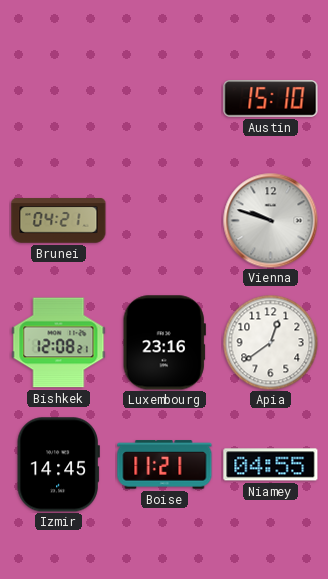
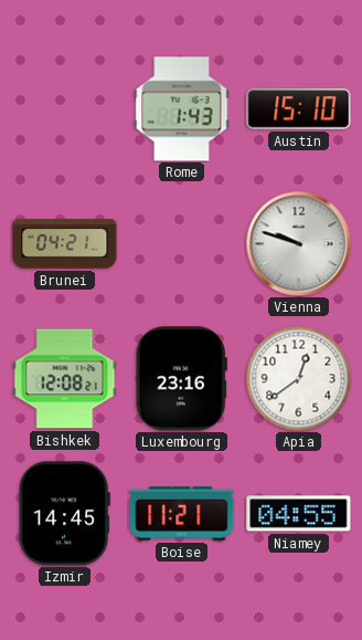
Rome: none -> 1:43 (182, 109)
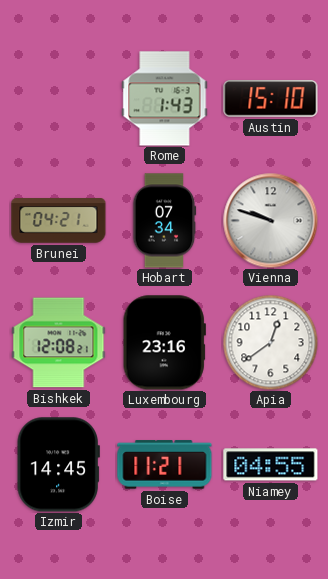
Hobart: none -> 07:34 (165, 221)
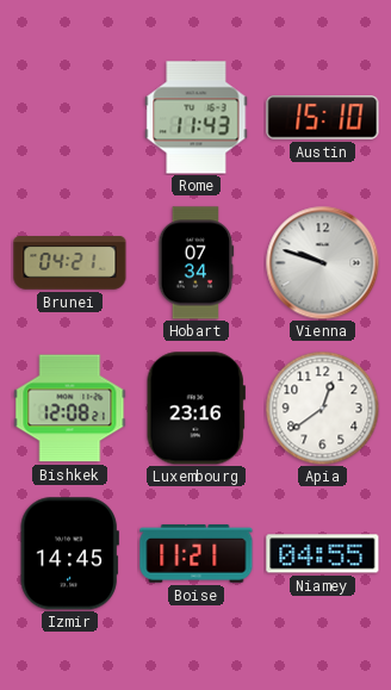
Rome: 1:43 -> 11:43 (197, 118)
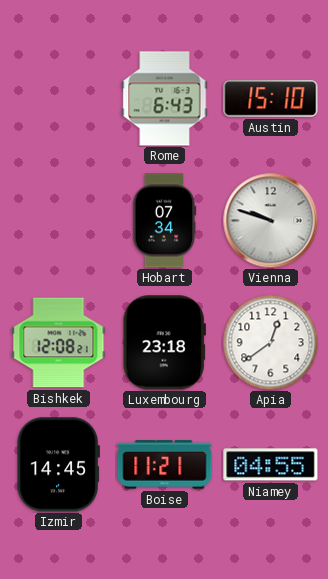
Rome: 11:43 -> 6:43 (165, 99)
Brunei: 04:21 -> none (70, 263)
Luxembourg: 23:16 -> 23:18 (164, 343)
